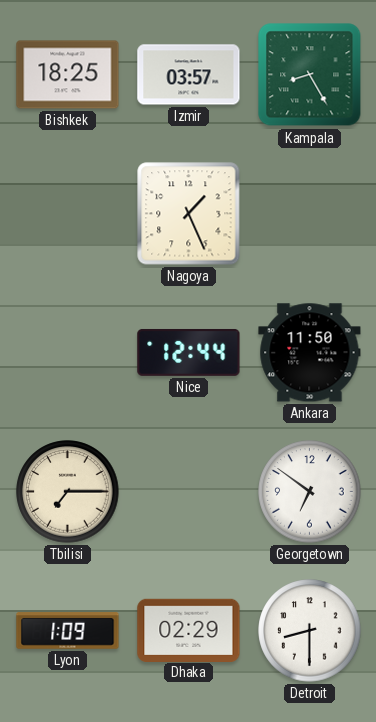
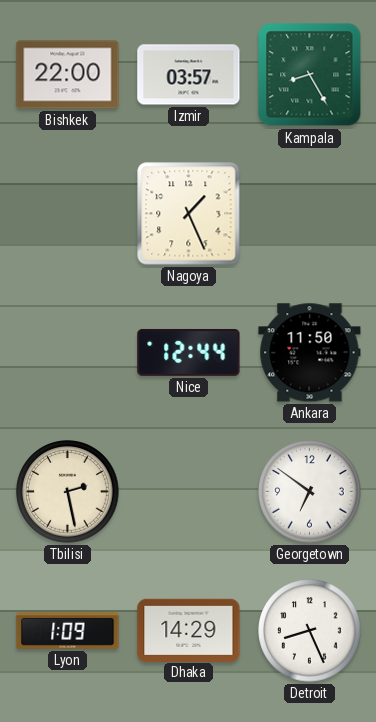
Bishkek: 18:25 -> 22:00 (68, 75)
Tbilisi: 7:15 -> 2:28 (68, 492)
Dhaka: 02:29 -> 14:29 (189, 630)
Detroit: 8:30 -> 8:26 (310, 631)
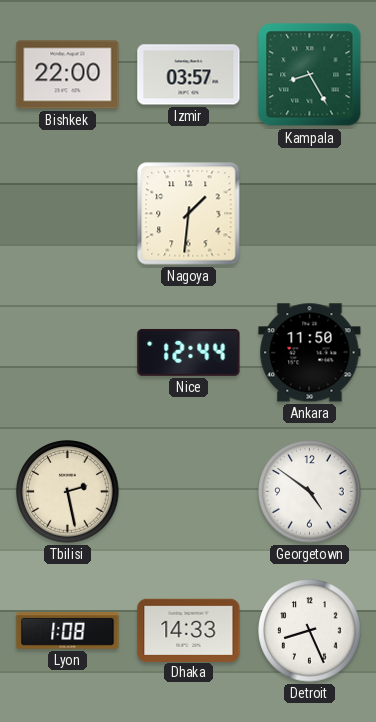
Nagoya: 1:26 -> 1:31 (189, 214)
Georgetown: 6:51 -> 4:51 (310, 492)
Lyon: 1:09 -> 1:08 (68, 631)
Dhaka: 14:29 -> 14:33 (189, 630)
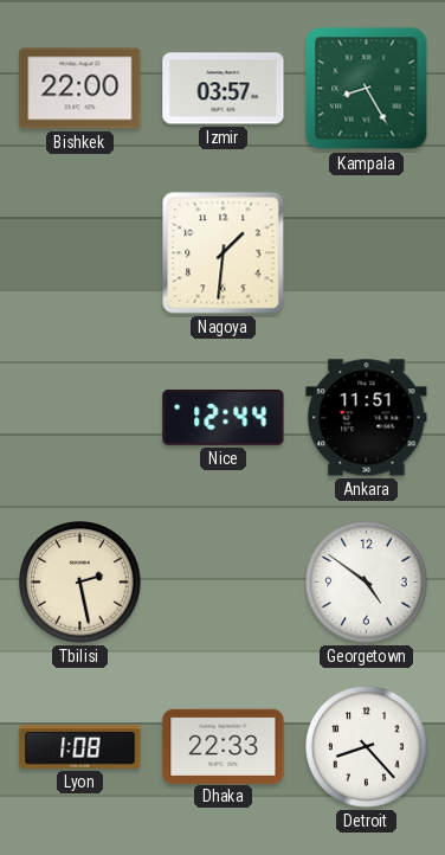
Ankara: 11:50 -> 11:51 (367, 418)
Dhaka: 14:33 -> 22:33 (224, 746)
Detroit: 8:26 -> 8:23 (367, 747)
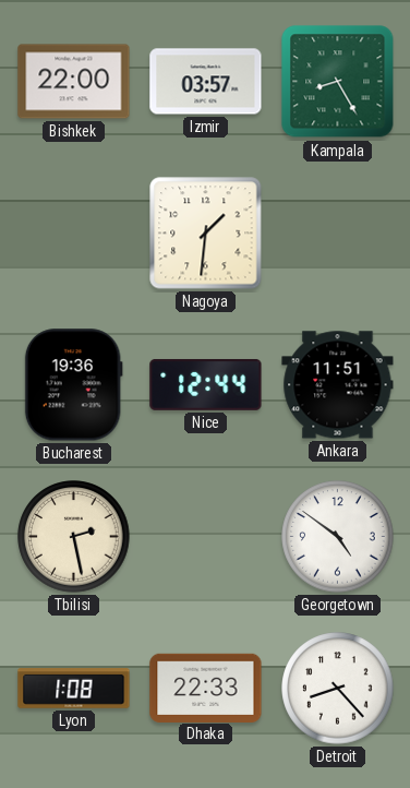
Bucharest: none -> 19:36 (73, 385)
